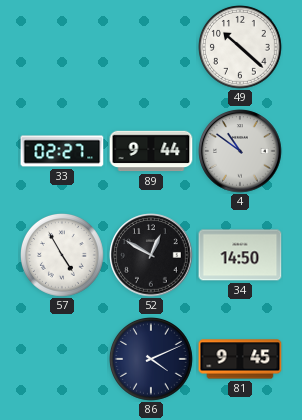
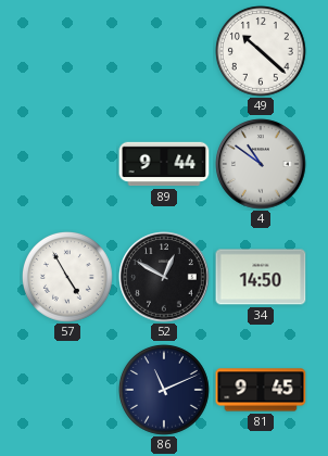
33: 02:27 -> none (62, 151)
86: 4:11 -> 11:11 (165, 391)
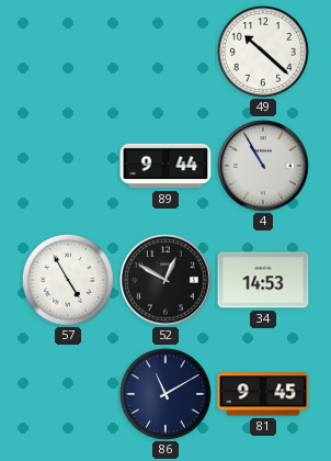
4: 10:51 -> 10:55 (263, 166)
34: 14:50 -> 14:53 (263, 280)
86: 11:11 -> 11:10 (167, 395)
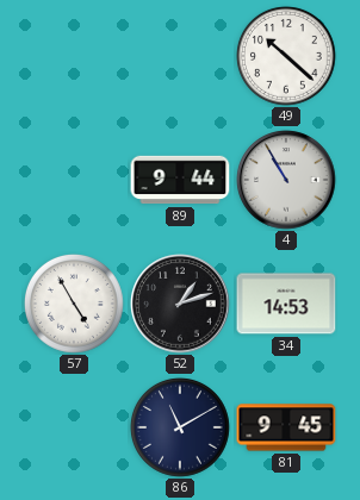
52: 12:50 -> 1:12 (180, 304)
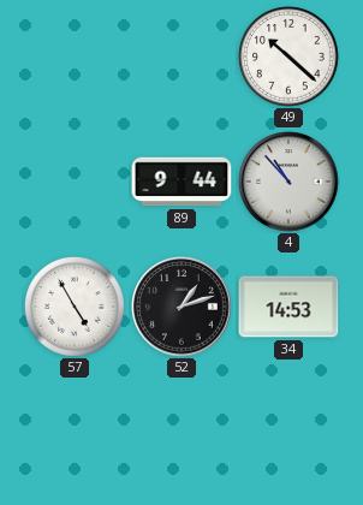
4: 10:55 -> 10:53 (288, 182)
86: 11:10 -> none (181, 429)
81: 9:45 -> none (286, 427)
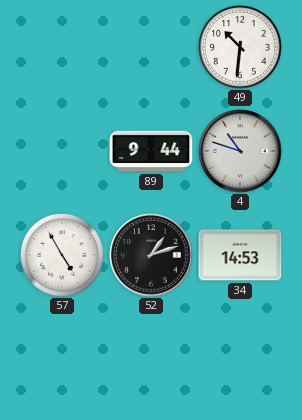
49: 10:22 -> 10:31 (241, 48)
4: 10:53 -> 10:48 (240, 151)
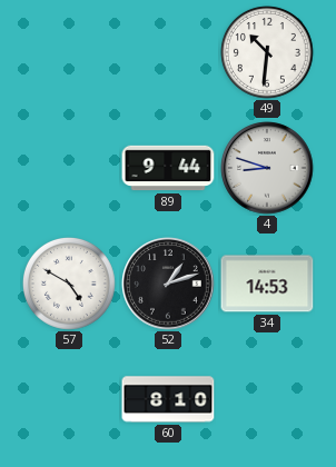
4: 10:48 -> 8:48 (267, 168)
57: 4:55 -> 4:50 (70, 285)
60: none -> 8:10 (168, 399)
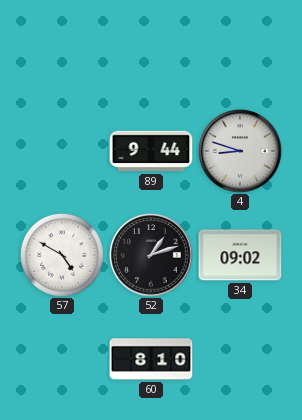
49: 10:31 -> none (268, 53)
34: 14:53 -> 09:02 (240, 255)
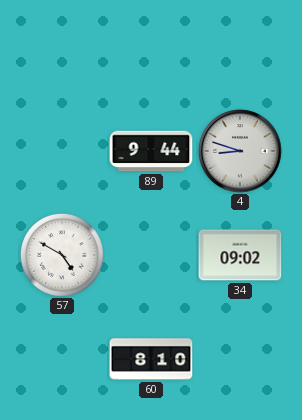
52: 1:12 -> none (151, 255)
